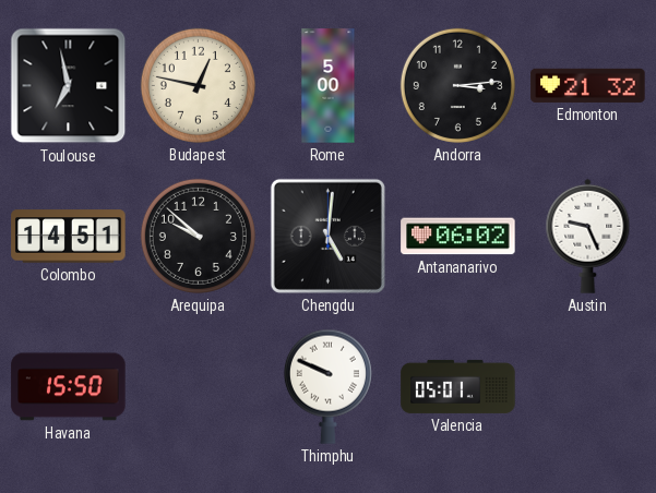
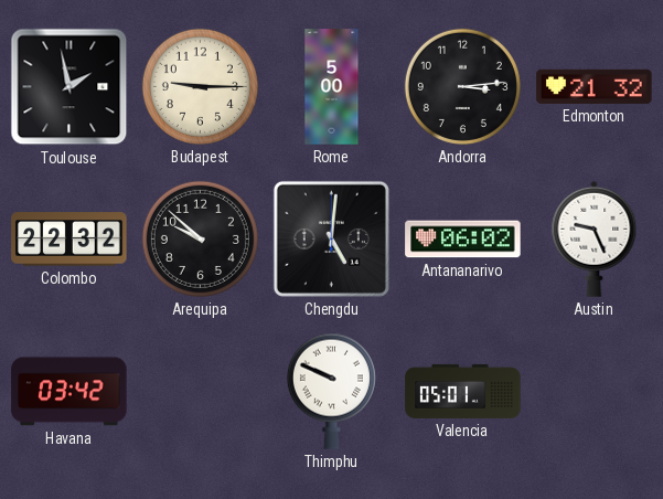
Toulouse: 6:58 -> 1:58 (69, 87)
Budapest: 12:47 -> 9:15 (200, 86)
Colombo: 14:51 -> 22:32 (69, 240)
Havana: 15:50 -> 03:42 (69, 392)
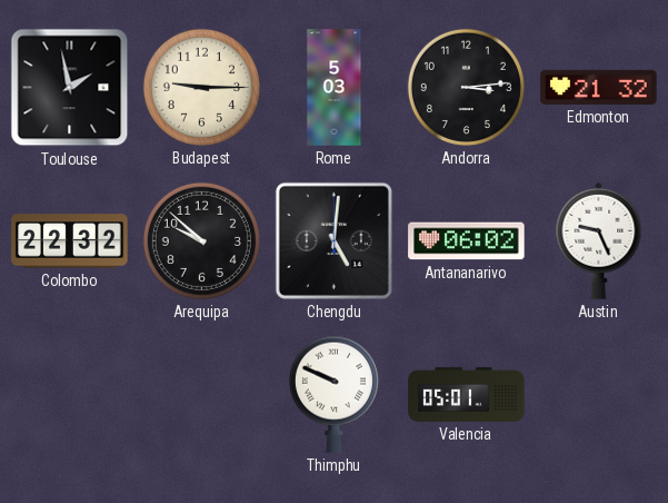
Rome: 5:00 -> 5:03 (335, 88)
Havana: 03:42 -> none (69, 392)
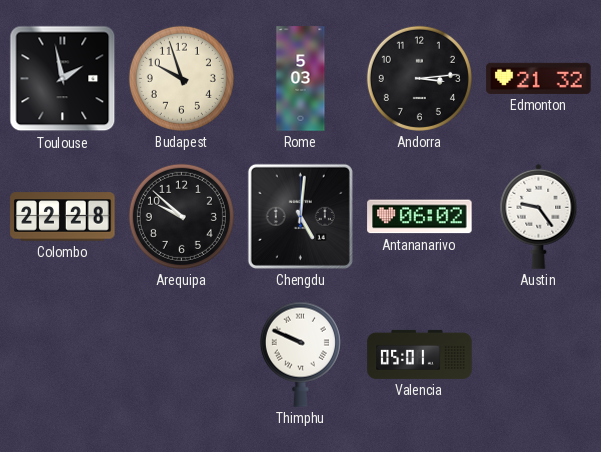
Budapest: 9:15 -> 9:57 (181, 78)
Colombo: 22:32 -> 22:28 (63, 217)
Austin: 9:26 -> 9:24 (539, 216)
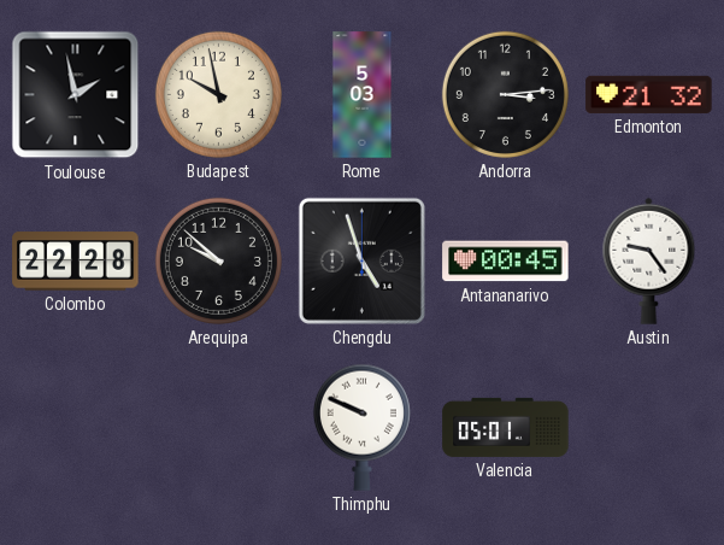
Budapest: 9:57 -> 9:58 (218, 94)
Chengdu: 5:01 -> 4:57 (361, 260)
Antananarivo: 06:02 -> 00:45 (506, 262)
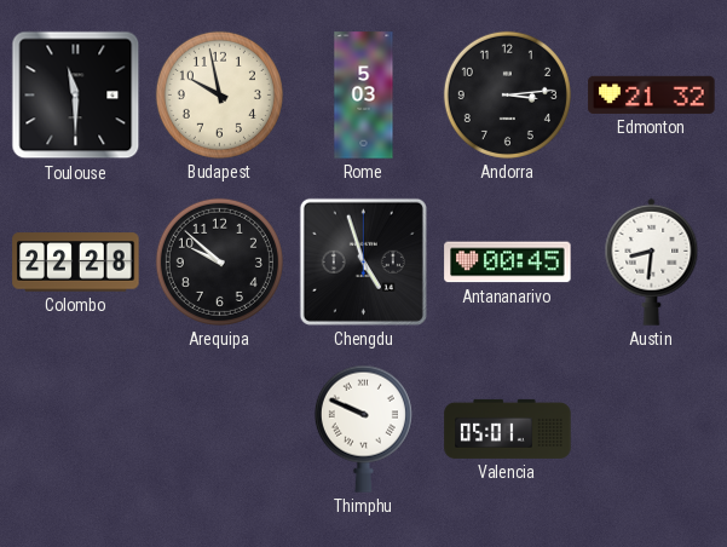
Toulouse: 1:58 -> 11:30 (76, 96)
Austin: 9:24 -> 8:31 (652, 261)
